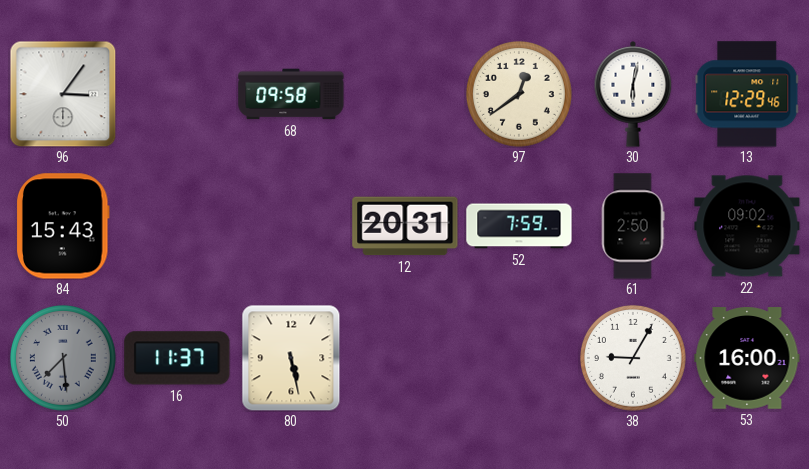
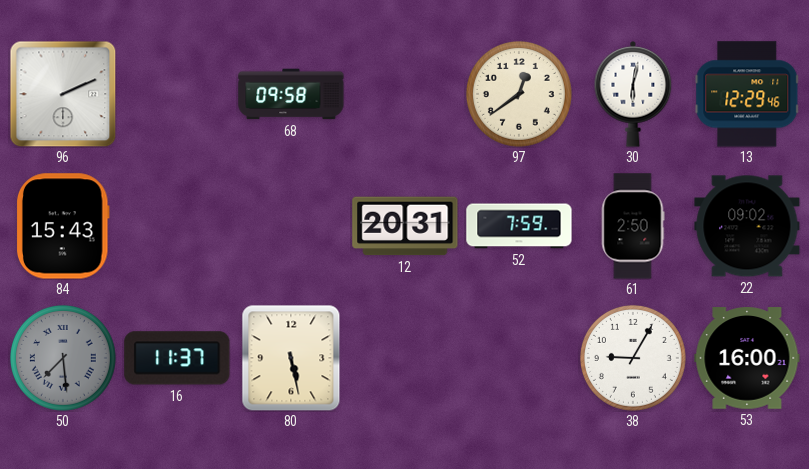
96: 3:06 -> 2:11 (63, 94)
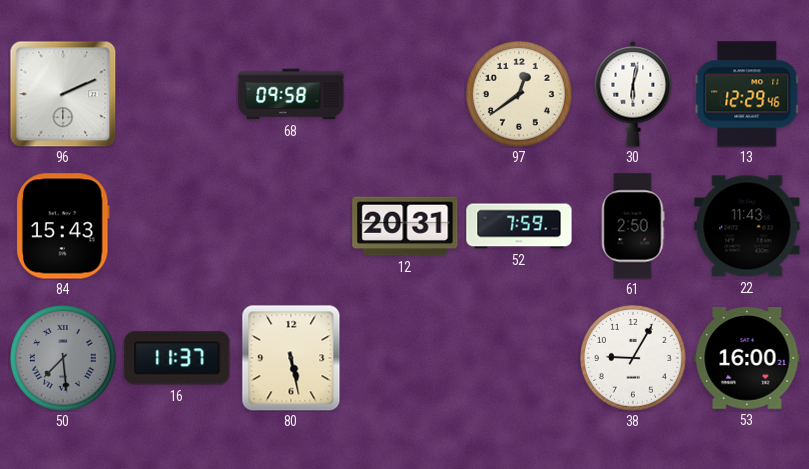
22: 09:02 -> 11:43 (747, 226)
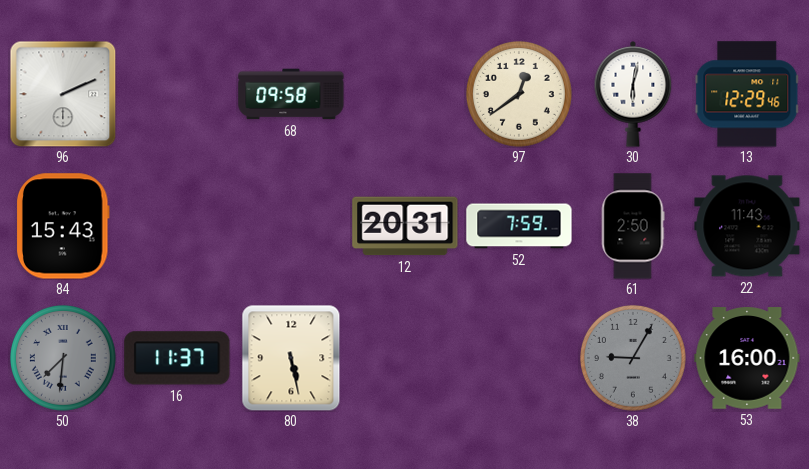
50: 7:29 -> 7:31 (63, 358)
38 dial: white -> grey (633, 358)
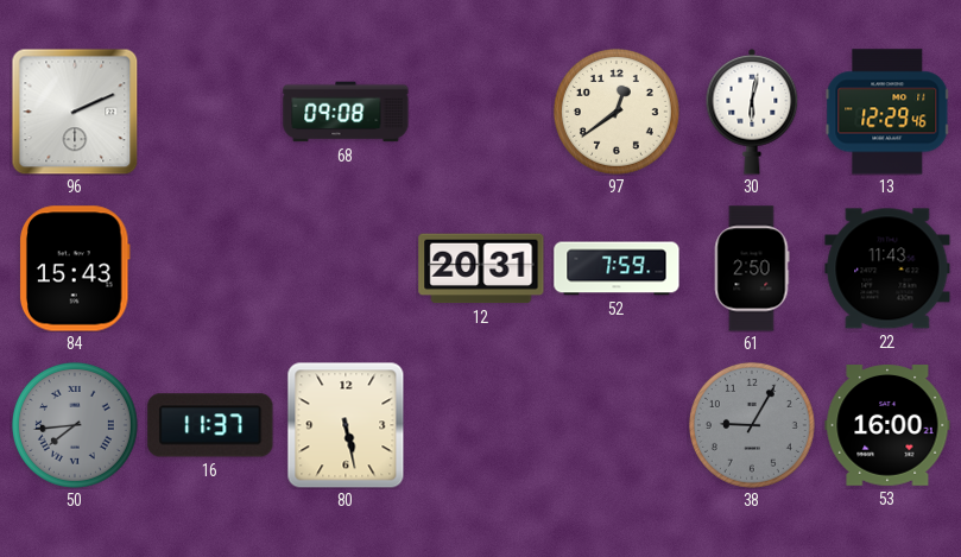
68: 09:58 -> 09:08 (346, 112)
50: 7:31 -> 7:44 (75, 425)
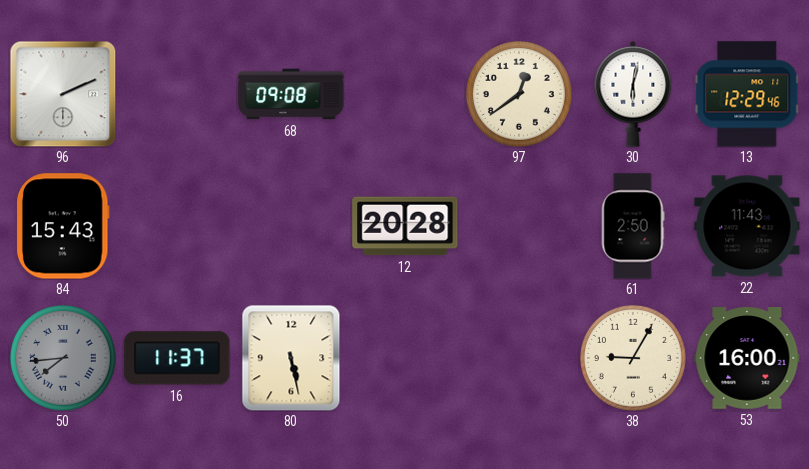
12: 20:31 -> 20:28 (405, 226)
52: 7:59 -> none (617, 268)
38 dial: grey -> cream (633, 358)
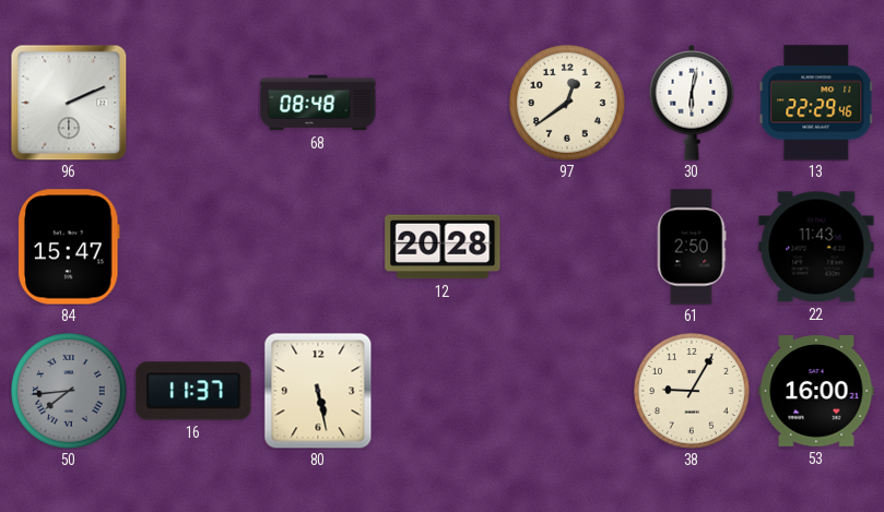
68: 09:08 -> 08:48 (318, 103)
13: 12:29 -> 22:29 (816, 103)
84: 15:43 -> 15:47 (69, 247)
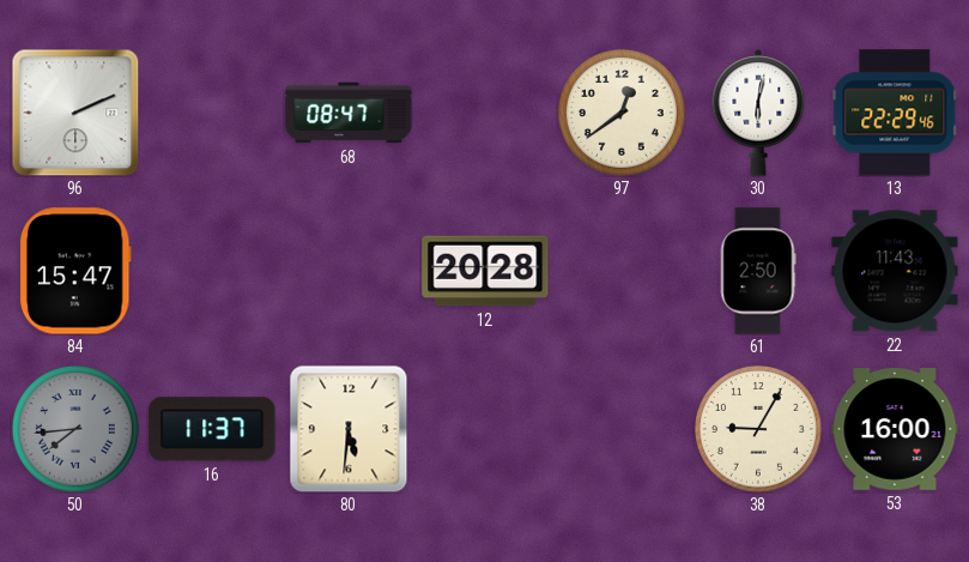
68: 08:48 -> 08:47 (349, 113)
80: 5:28 -> 5:31 (349, 429)
